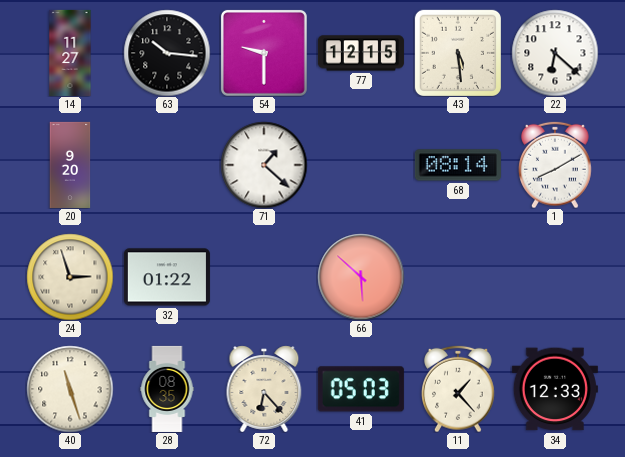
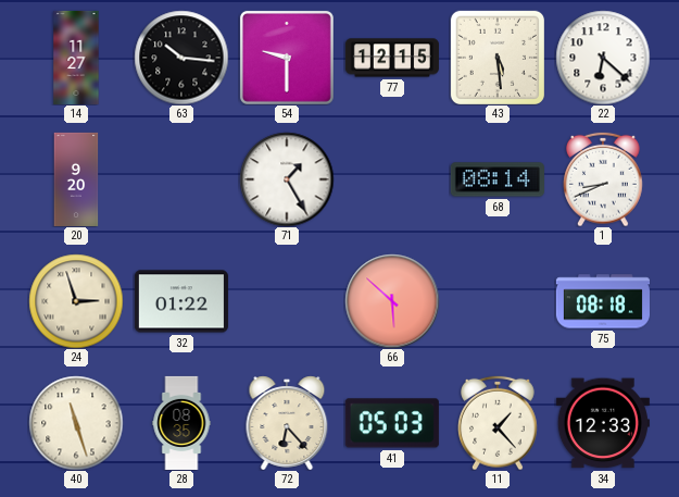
71: 1:22 -> 1:25 (287, 179)
1: 8:10 -> 8:41 (604, 179)
75: none -> 08:18 (603, 301)
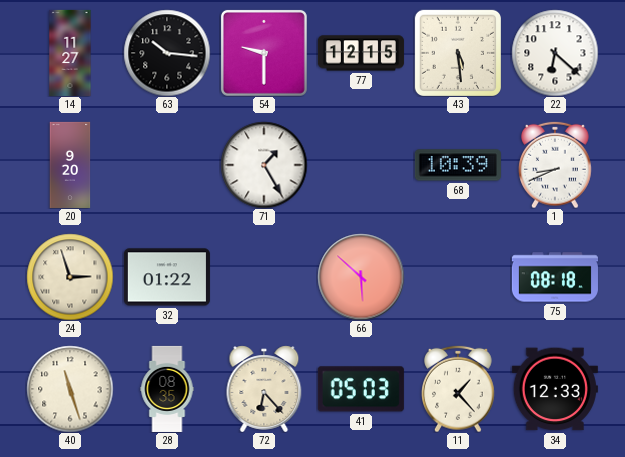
68: 08:14 -> 10:39 (458, 165)
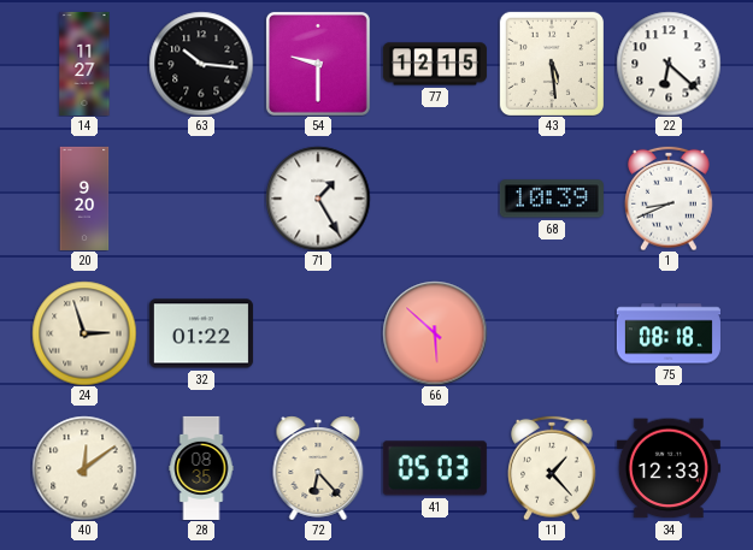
40: 11:27 -> 12:09 (84, 468)
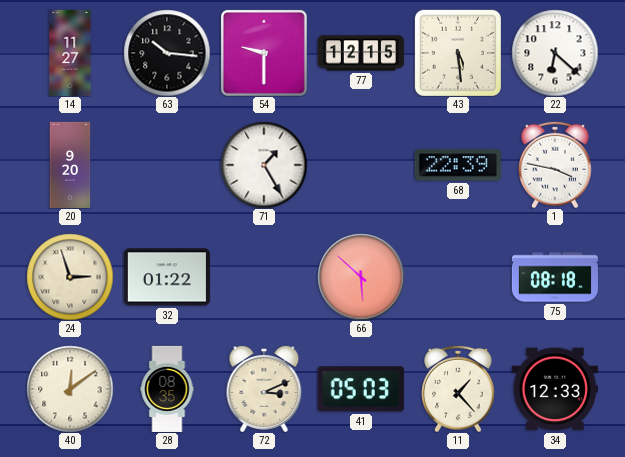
68: 10:39 -> 22:39 (458, 165)
1: 8:41 -> 3:47 (556, 165)
72: 6:23 -> 3:11 (264, 389)
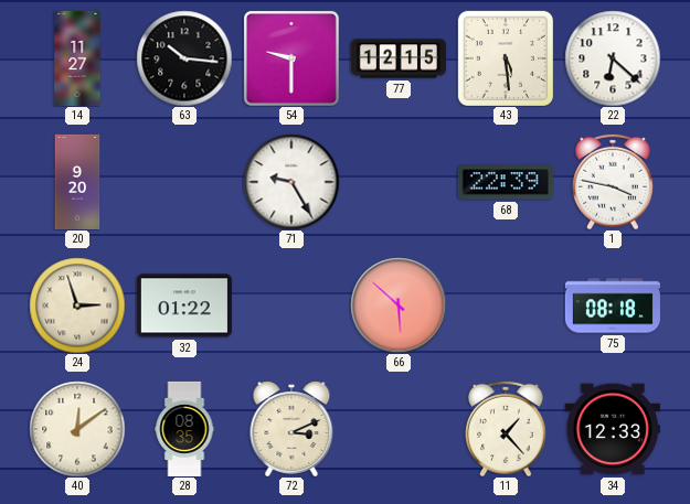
71: 1:25 -> 9:25 (291, 182)
41: 05:03 -> none (361, 389)
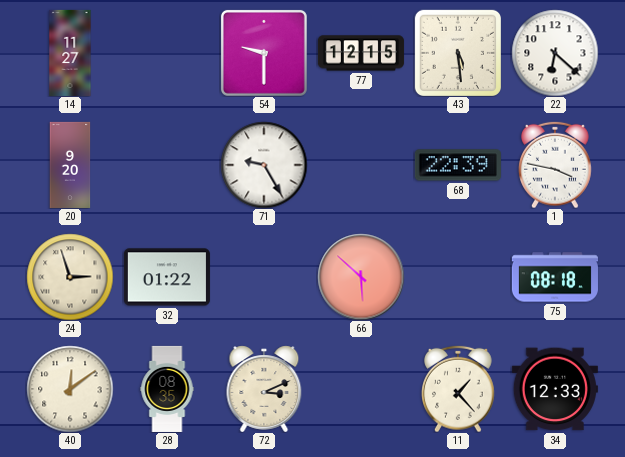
63: 10:16 -> none (184, 58)
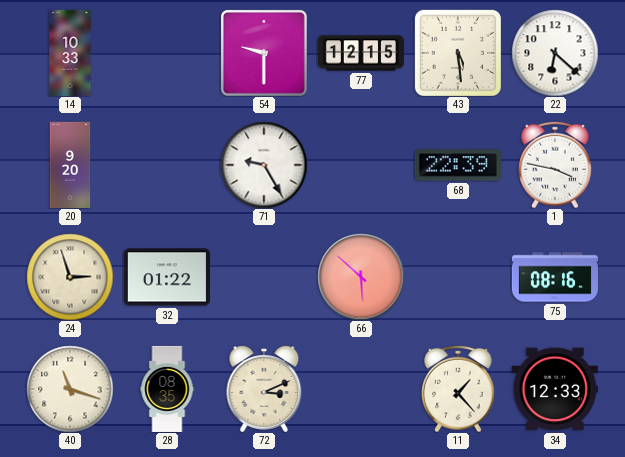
14: 11:27 -> 10:33 (70, 53)
75: 08:18 -> 08:16 (555, 277)
40: 12:09 -> 11:18 (70, 389)
